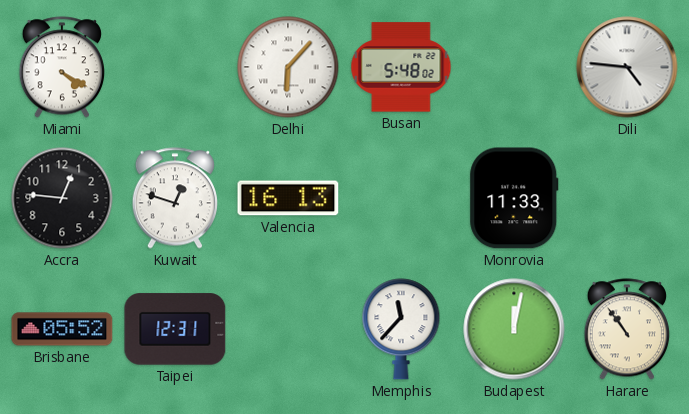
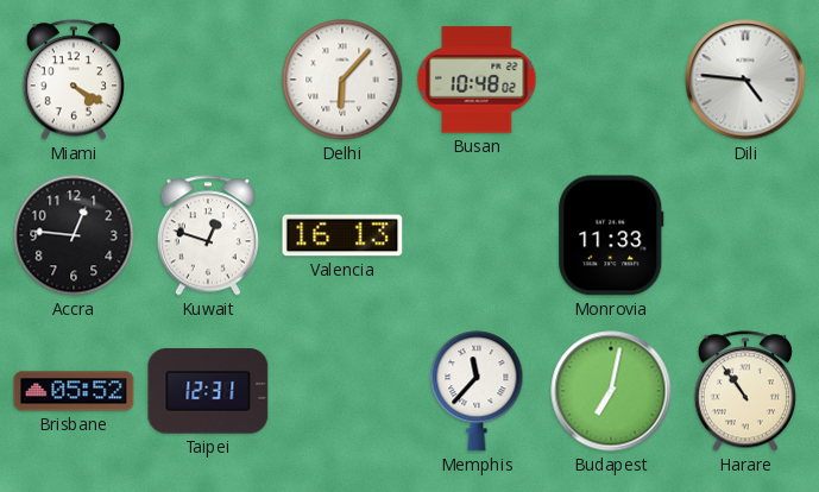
Busan: 5:48 -> 10:48 (477, 80)
Budapest: 12:02 -> 7:02 (611, 391)
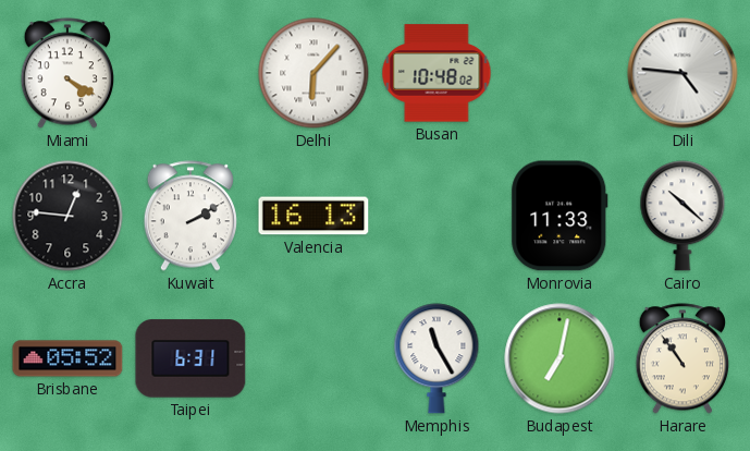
Kuwait: 12:48 -> 2:10 (189, 216)
Cairo: none -> 10:22 (683, 216)
Taipei: 12:31 -> 6:31 (190, 358)
Memphis: 11:37 -> 11:25 (437, 358)
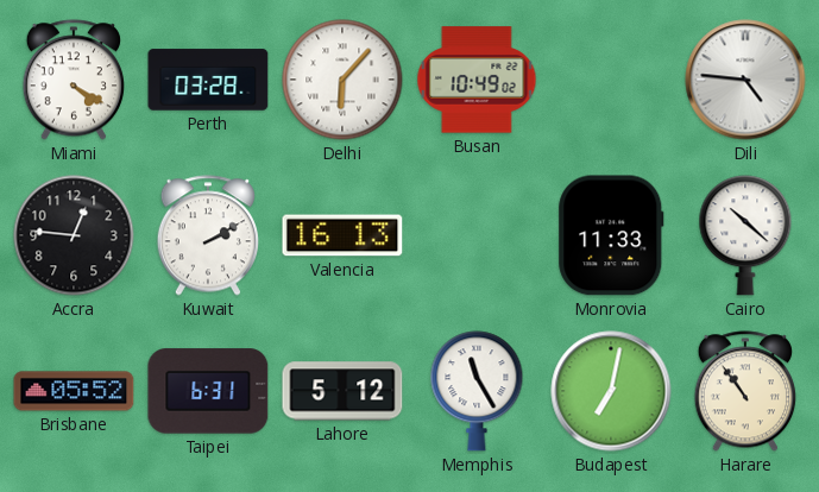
Perth: none -> 03:28 (208, 80)
Busan: 10:48 -> 10:49 (477, 80)
Lahore: none -> 5:12 (342, 391)
